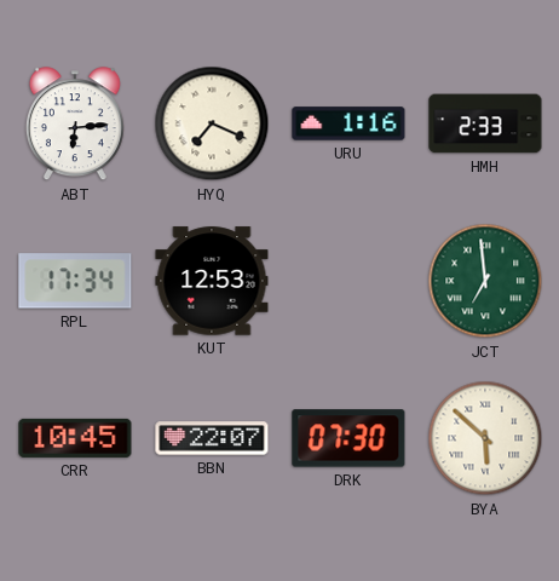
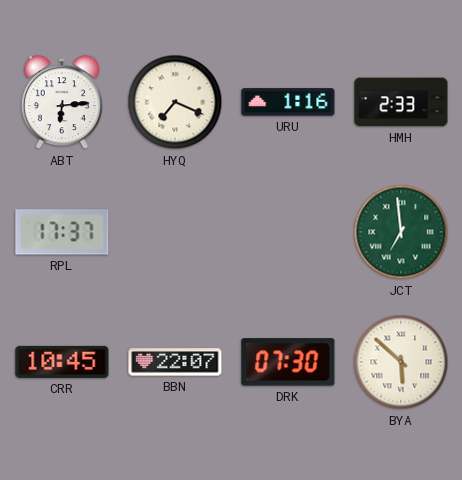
RPL: 17:34 -> 17:37 (62, 232)
KUT: 12:53 -> none (212, 281)
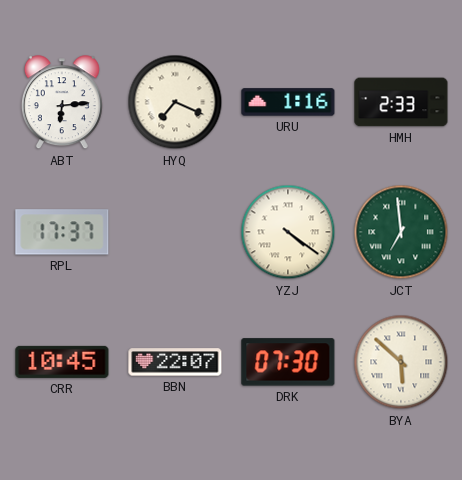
YZJ: none -> 4:21 (288, 232)
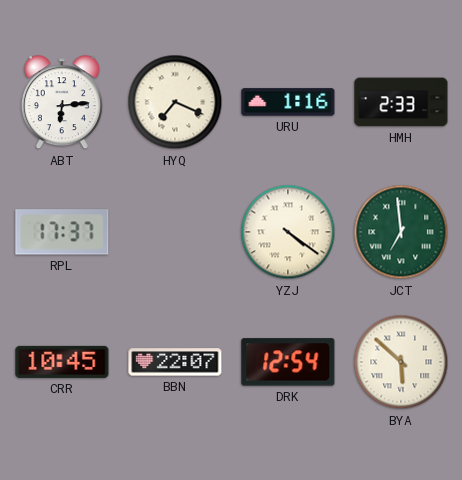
DRK: 07:30 -> 12:54 (288, 362)
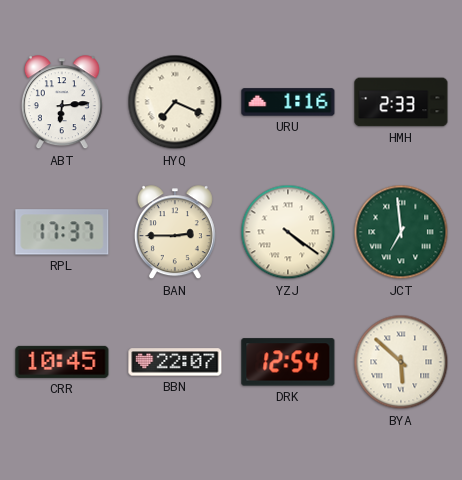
BAN: none -> 2:45 (175, 233)
